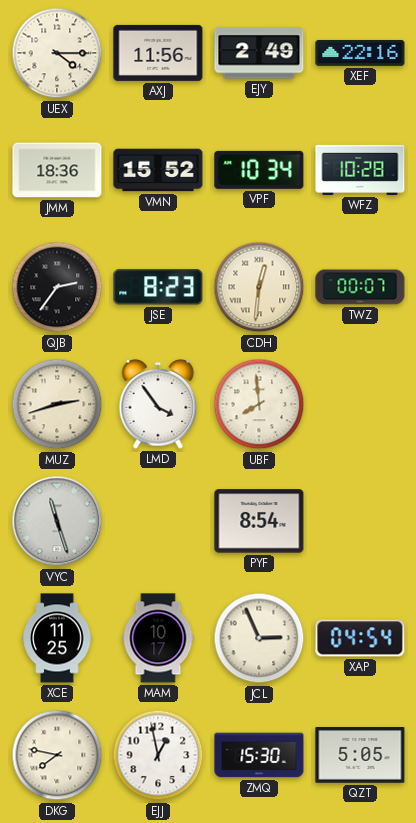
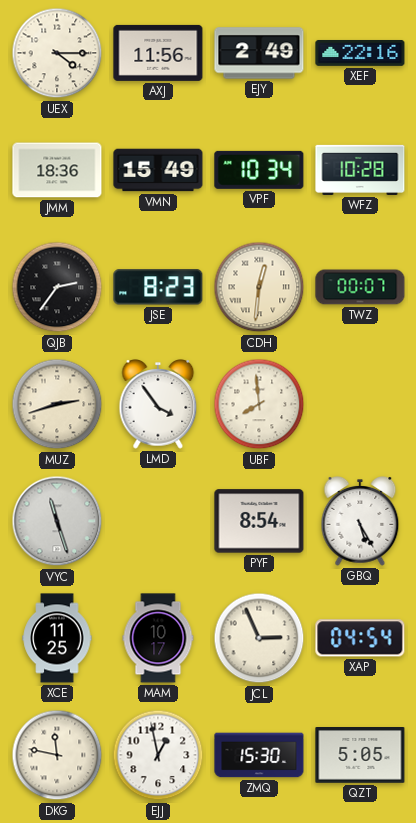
VMN: 15:52 -> 15:49 (158, 170)
GBQ: none -> 5:25 (360, 522)
DKG: 7:47 -> 11:47 (57, 755)
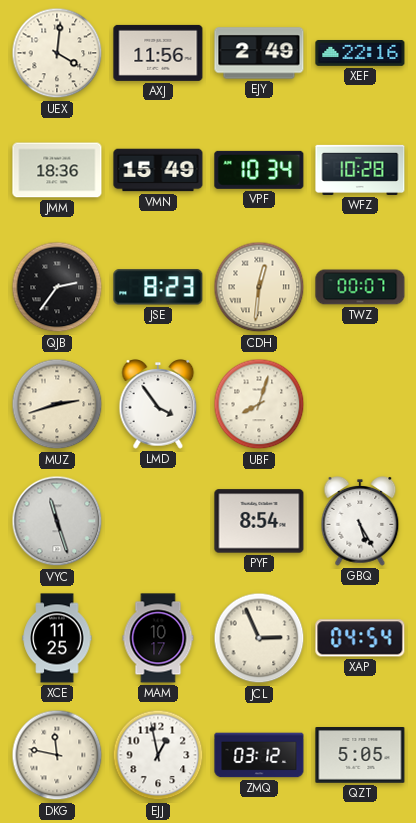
UEX: 4:15 -> 4:01 (57, 53)
UBF: 7:59 -> 8:03 (259, 404)
ZMQ: 15:30 -> 03:12 (259, 755)
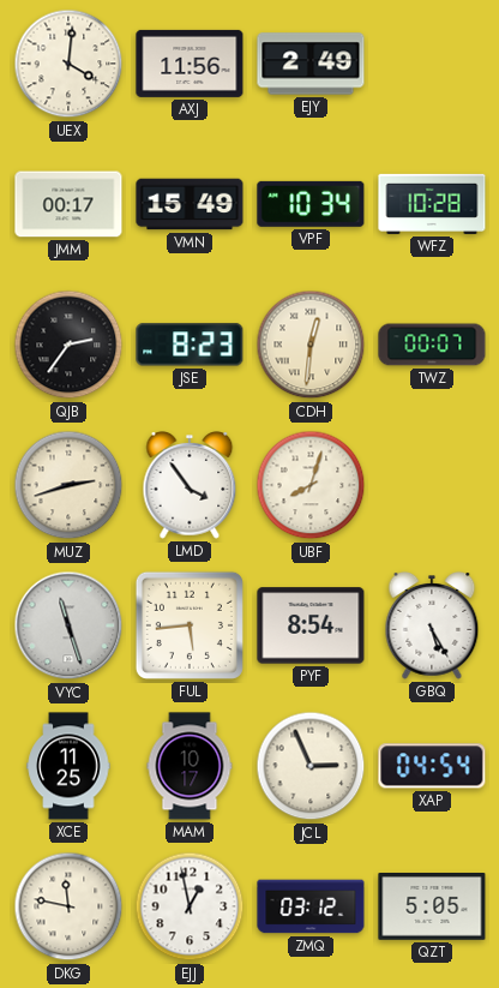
XEF: 22:16 -> none (360, 53)
JMM: 18:36 -> 00:17 (68, 204)
FUL: none -> 5:44 (190, 625)
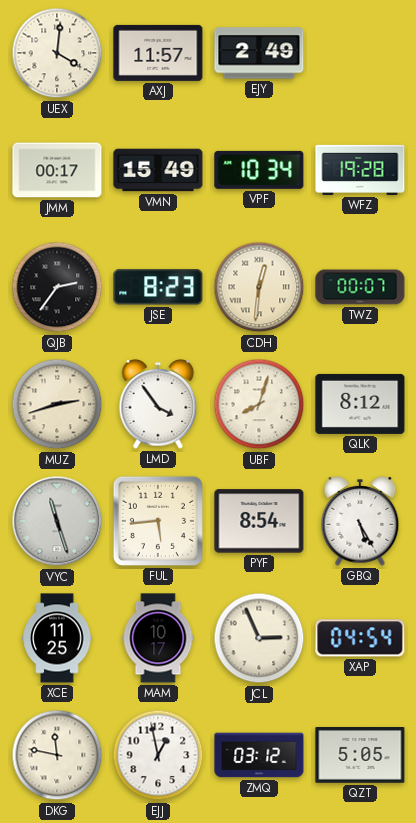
AXJ: 11:56 -> 11:57 (158, 53)
WFZ: 10:28 -> 19:28 (360, 170)
QLK: none -> 8:12 (360, 404)
